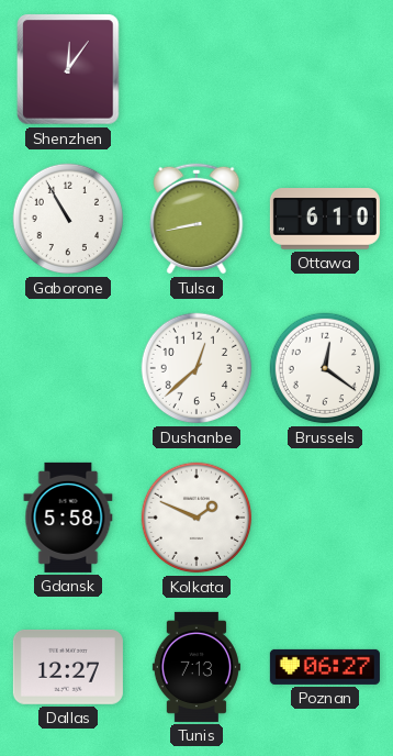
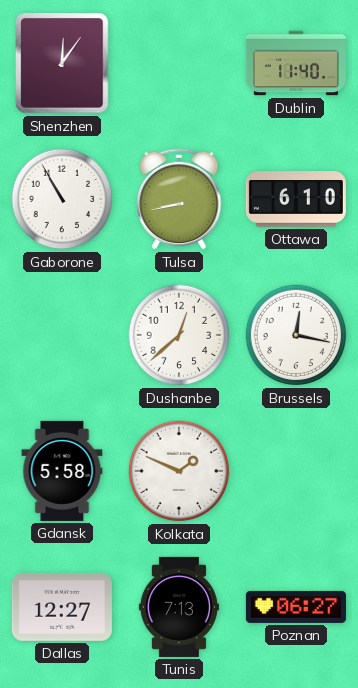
Dublin: none -> 11:40 (296, 63)
Brussels: 12:21 -> 12:17 (296, 335)
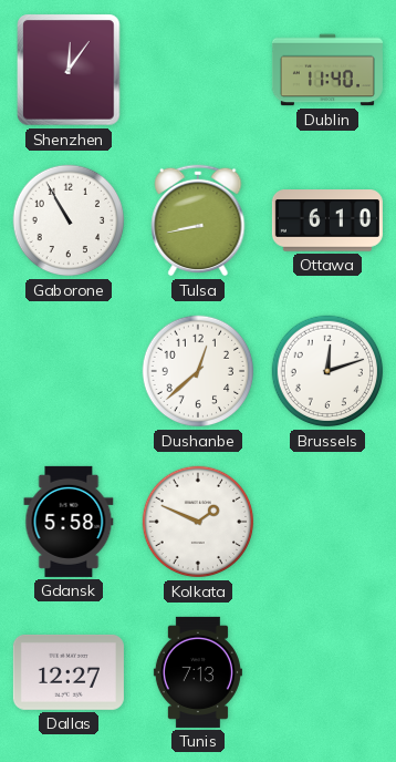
Brussels: 12:17 -> 12:12 (327, 371)
Poznan: 06:27 -> none (296, 607)
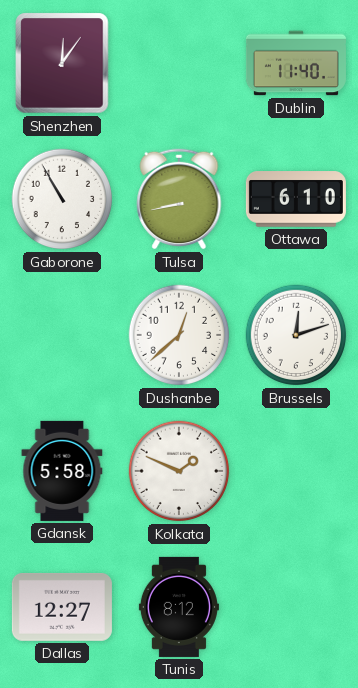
Tunis: 7:13 -> 8:12 (179, 607)
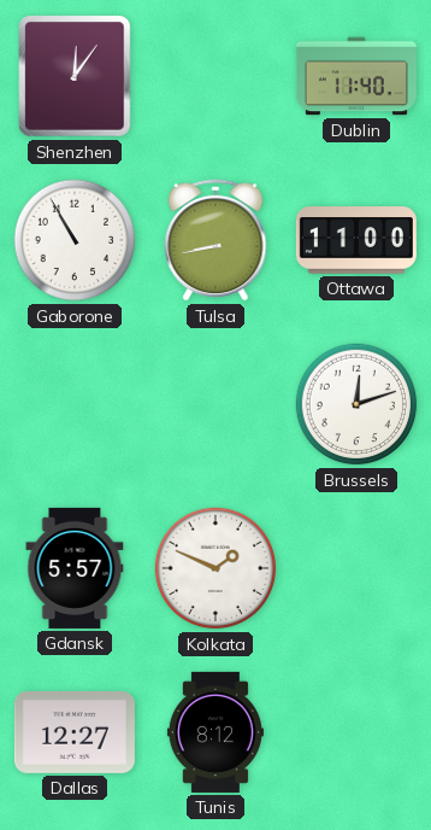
Ottawa: 6:10 -> 11:00 (356, 240)
Dushanbe: 12:38 -> none (179, 335)
Gdansk: 5:58 -> 5:57 (75, 568)
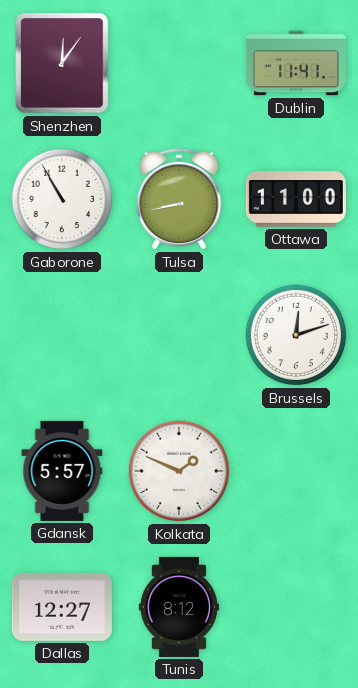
Dublin: 11:40 -> 11:41 (296, 63)
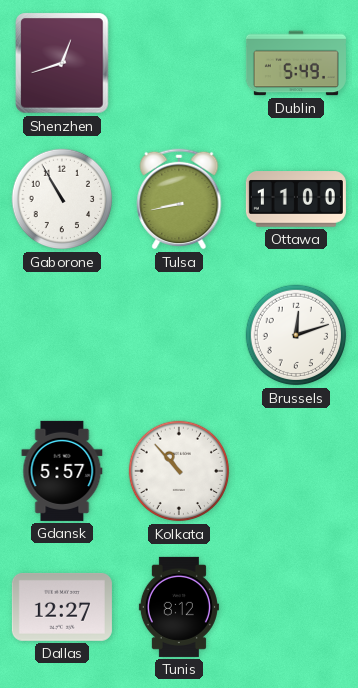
Shenzhen: 12:06 -> 12:42 (62, 63)
Dublin: 11:41 -> 5:49 (296, 63)
Kolkata: 1:49 -> 10:53 (179, 471)
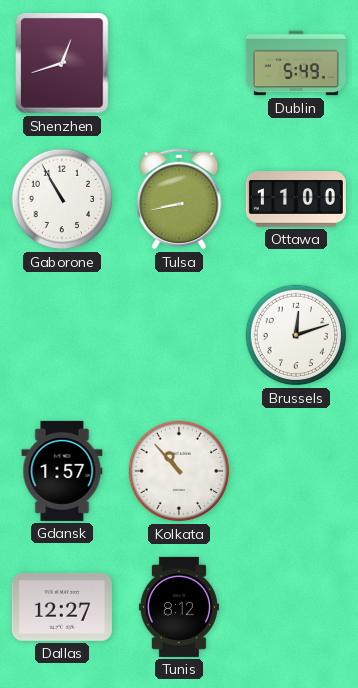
Gdansk: 5:57 -> 1:57 (62, 471)
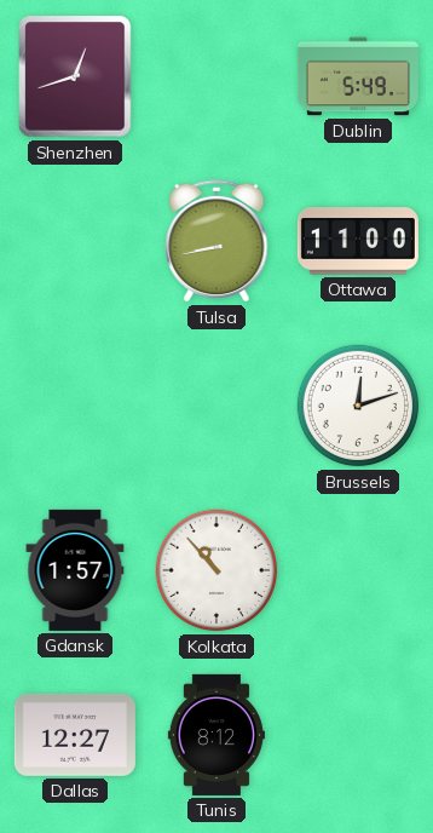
Gaborone: 10:55 -> none (62, 199)
